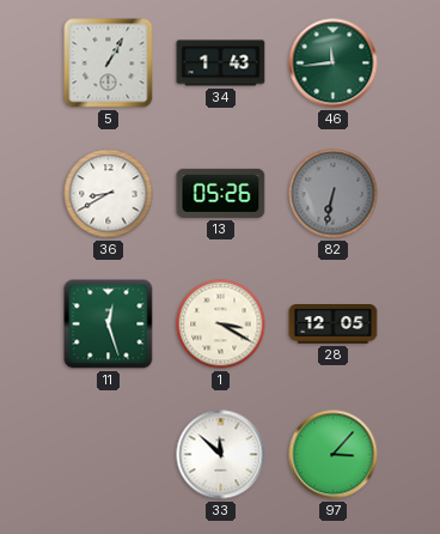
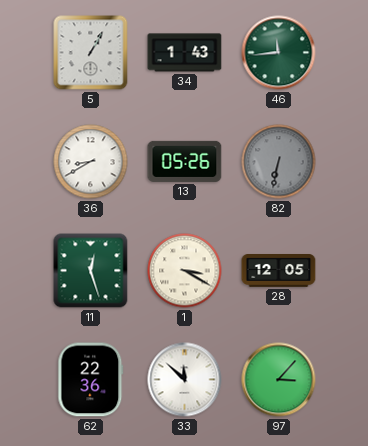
62: none -> 22:36 (91, 380)
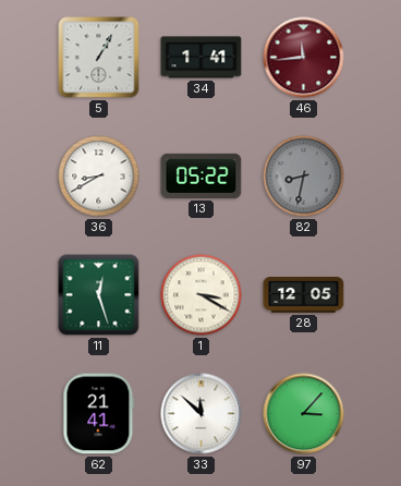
34: 1:43 -> 1:41 (202, 58)
46 dial: green -> burgundy (304, 58)
13: 05:26 -> 05:22 (202, 175)
82: 6:32 -> 8:32 (304, 177)
62: 22:36 -> 21:41 (99, 414)
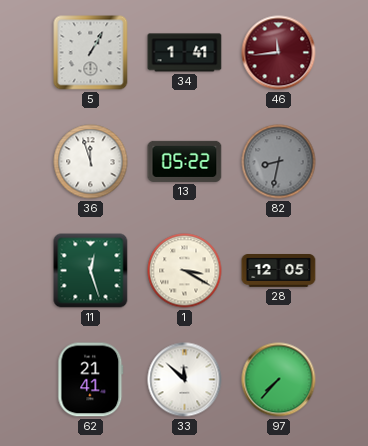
36: 8:40 -> 11:57 (91, 162)
97: 3:07 -> 7:37 (279, 380)
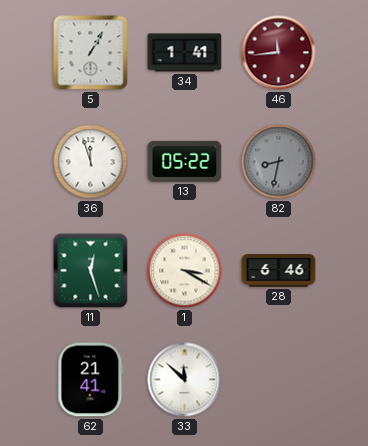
28: 12:05 -> 6:46 (279, 271)
97: 7:37 -> none (279, 380)
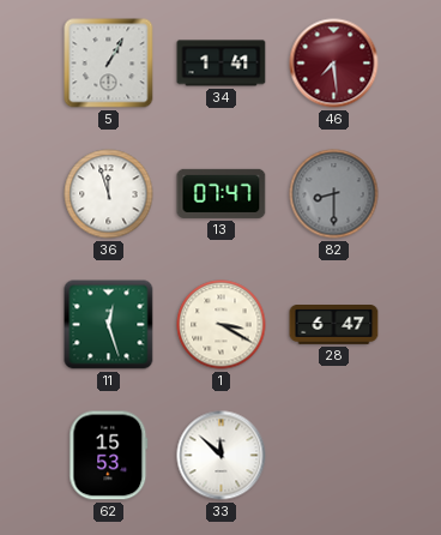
46: 11:44 -> 7:29 (334, 64)
13: 05:22 -> 07:47 (222, 193)
82: 8:32 -> 8:30 (334, 194)
28: 6:46 -> 6:47 (334, 325)
62: 21:41 -> 15:53 (109, 456)
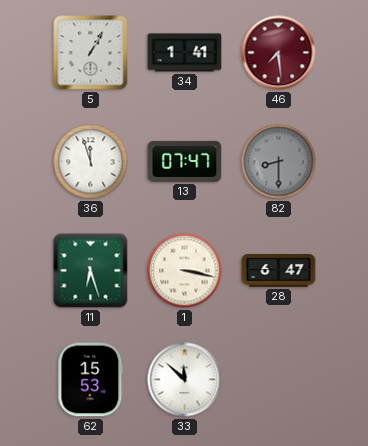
11: 12:27 -> 6:27 (91, 271)
1: 3:20 -> 3:17 (185, 271)
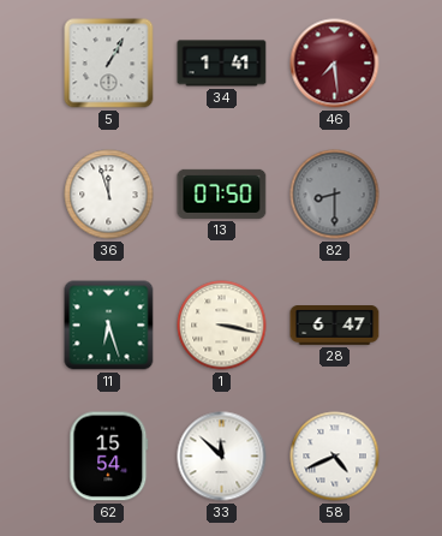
13: 07:47 -> 07:50 (222, 193)
62: 15:53 -> 15:54 (109, 457)
58: none -> 4:41 (335, 457)
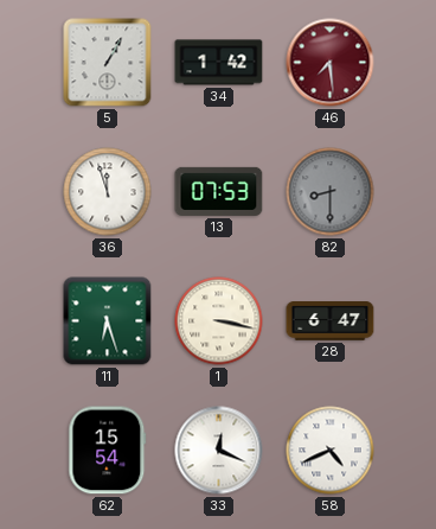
34: 1:41 -> 1:42 (219, 63)
13: 07:50 -> 07:53 (219, 191)
33: 11:52 -> 12:19 (219, 451)
